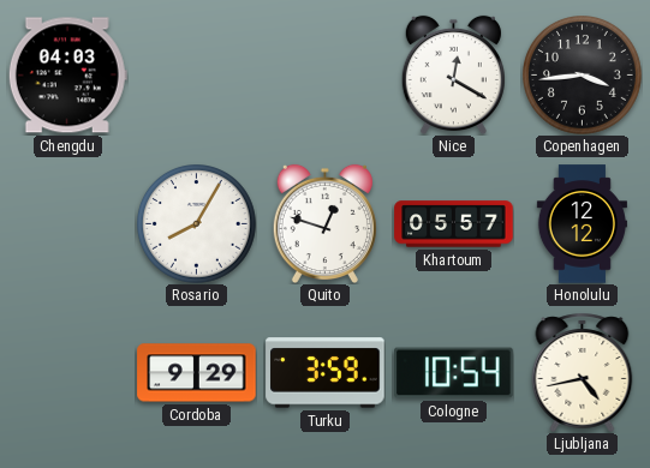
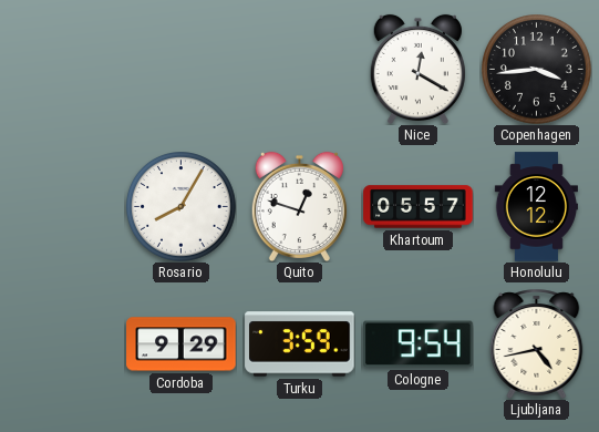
Chengdu: 04:03 -> none (67, 76)
Cologne: 10:54 -> 9:54 (419, 344)
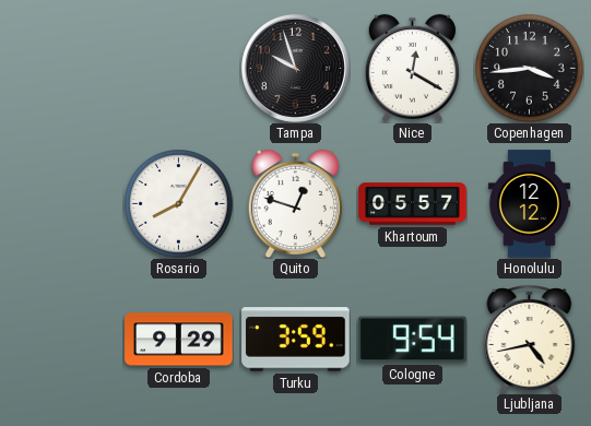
Tampa: none -> 9:57 (295, 68)
